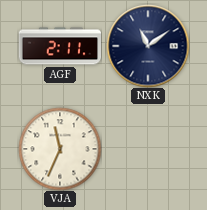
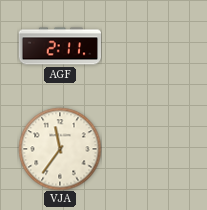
NXK: 11:09 -> none (148, 46)
VJA: 11:34 -> 11:36 (60, 149)
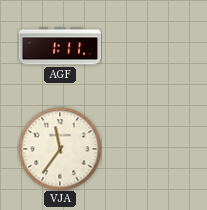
AGF: 2:11 -> 1:11 (59, 46)
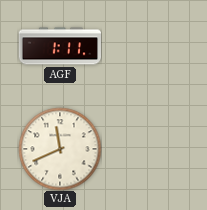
VJA: 11:36 -> 11:41 (60, 149)
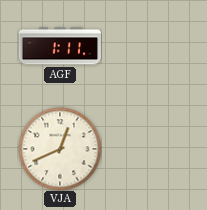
VJA: 11:41 -> 12:41 (60, 149)
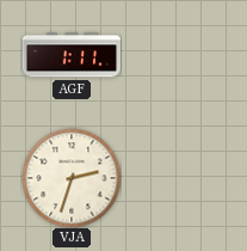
VJA: 12:41 -> 2:33 (72, 178)
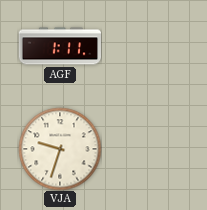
VJA: 2:33 -> 9:33 (60, 149)
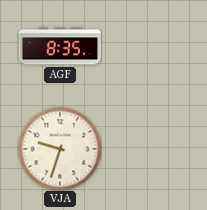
AGF: 1:11 -> 8:35 (59, 46)
